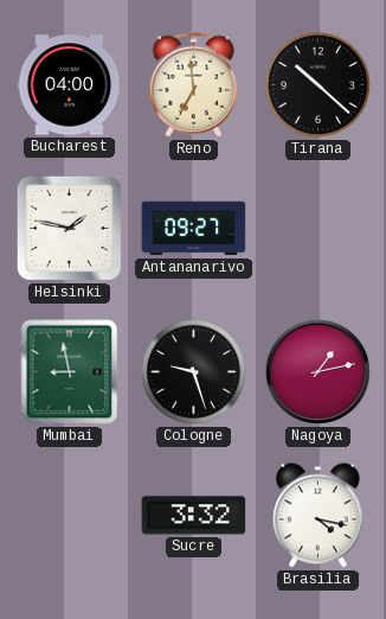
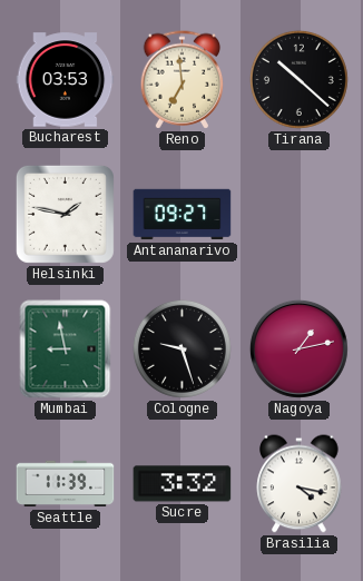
Bucharest: 04:00 -> 03:53 (66, 80)
Seattle: none -> 11:39 (66, 484)
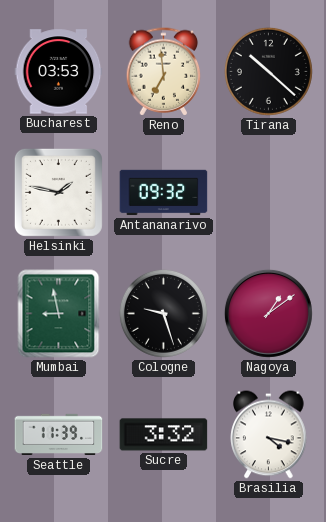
Antananarivo: 09:27 -> 09:32 (164, 193)
Nagoya: 1:13 -> 1:09 (268, 313)
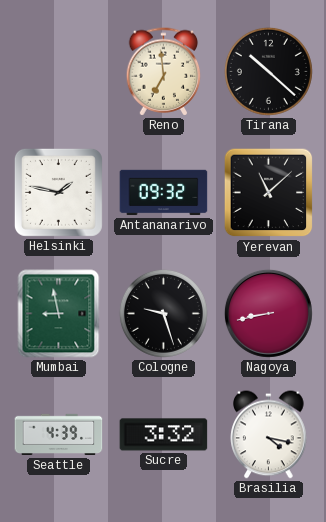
Bucharest: 03:53 -> none (59, 72)
Yerevan: none -> 11:08 (269, 193)
Nagoya: 1:09 -> 8:43 (268, 313)
Seattle: 11:39 -> 4:39 (59, 435)
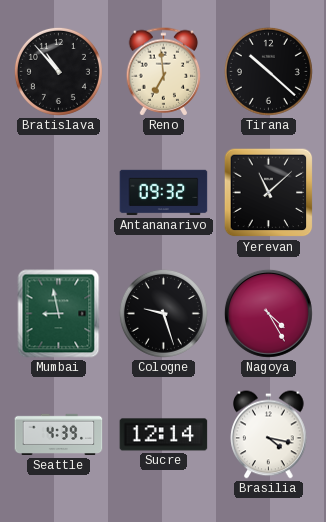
Bratislava: none -> 10:53 (58, 71)
Helsinki: 1:47 -> none (58, 192)
Nagoya: 8:43 -> 4:25 (268, 313)
Sucre: 3:32 -> 12:14 (164, 435)
